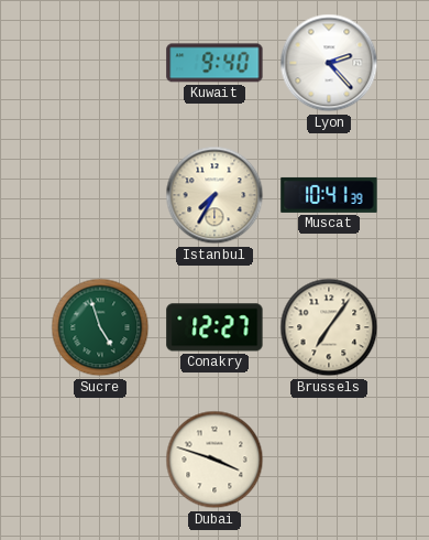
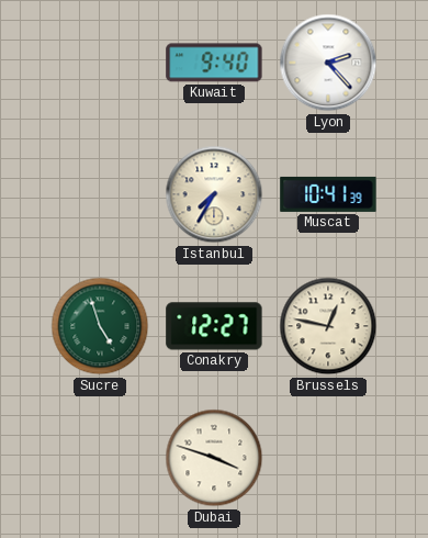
Brussels: 7:06 -> 12:47 (328, 326)
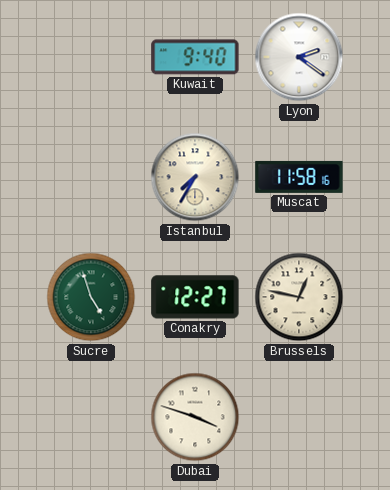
Lyon: 2:23 -> 2:21 (299, 57)
Muscat: 10:41 -> 11:58 (299, 177)
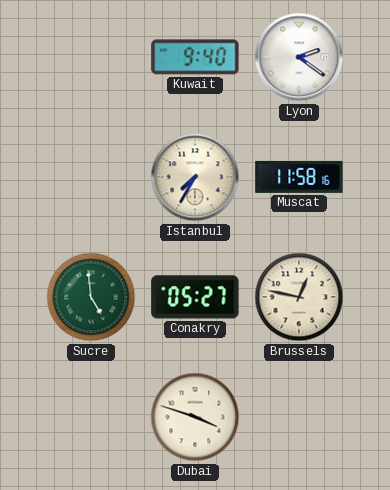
Sucre: 4:57 -> 4:59 (91, 297)
Conakry: 12:27 -> 05:27 (195, 297)
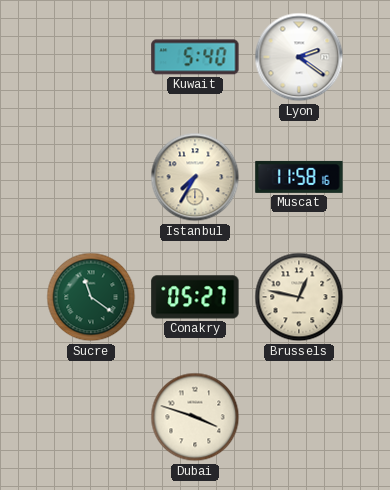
Kuwait: 9:40 -> 5:40 (195, 57)
Sucre: 4:59 -> 11:21 (91, 297)
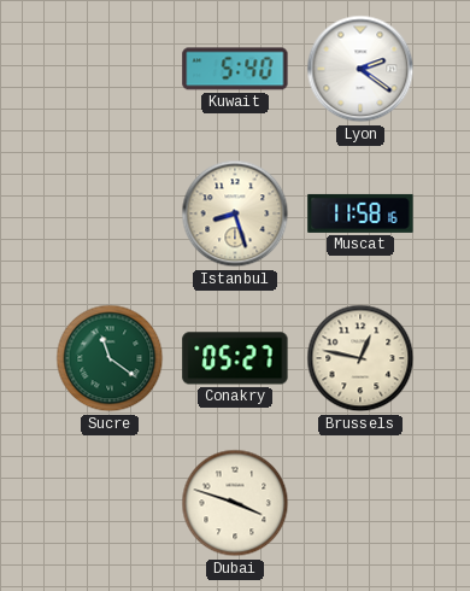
Istanbul: 7:35 -> 8:27 (235, 213)
